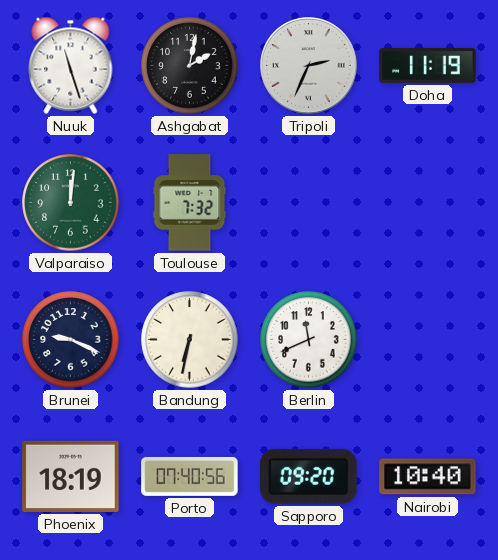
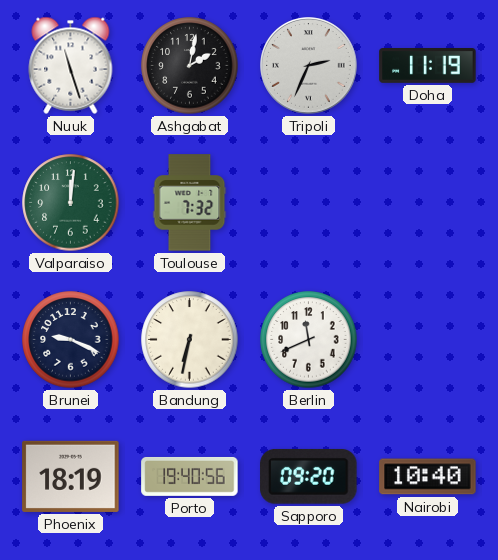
Porto: 07:40 -> 19:40 (190, 476)
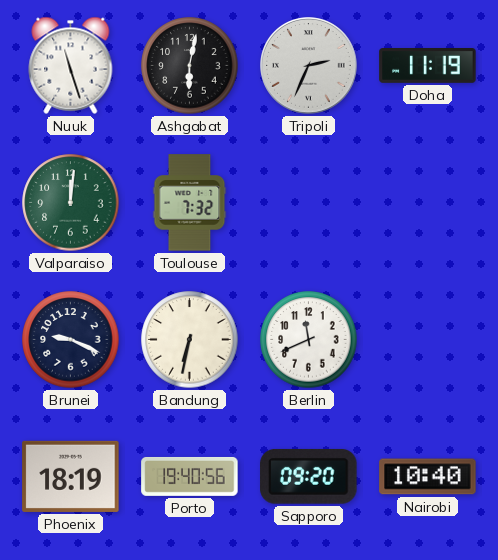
Ashgabat: 2:02 -> 6:02 (190, 66)
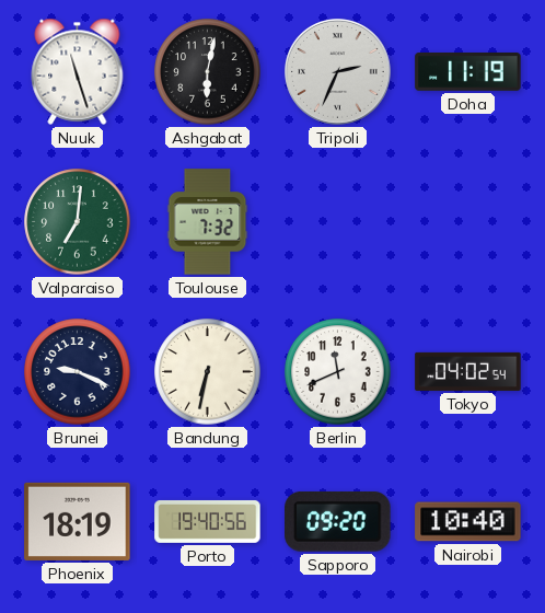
Valparaiso: 12:01 -> 7:01 (78, 222)
Tokyo: none -> 04:02 (468, 371)
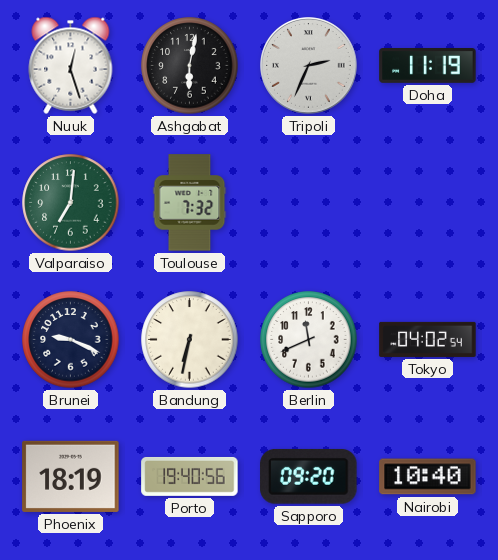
Nuuk: 11:27 -> 12:27 (71, 65)
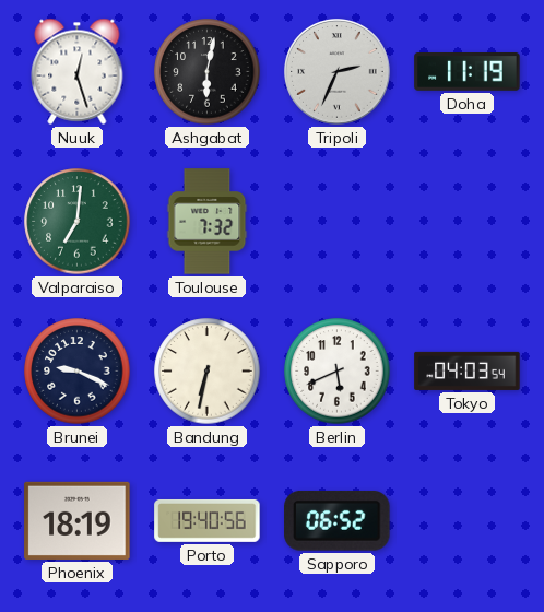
Berlin: 11:41 -> 5:41 (338, 372)
Tokyo: 04:02 -> 04:03 (468, 370)
Sapporo: 09:20 -> 06:52 (338, 520)
Nairobi: 10:40 -> none (428, 477)
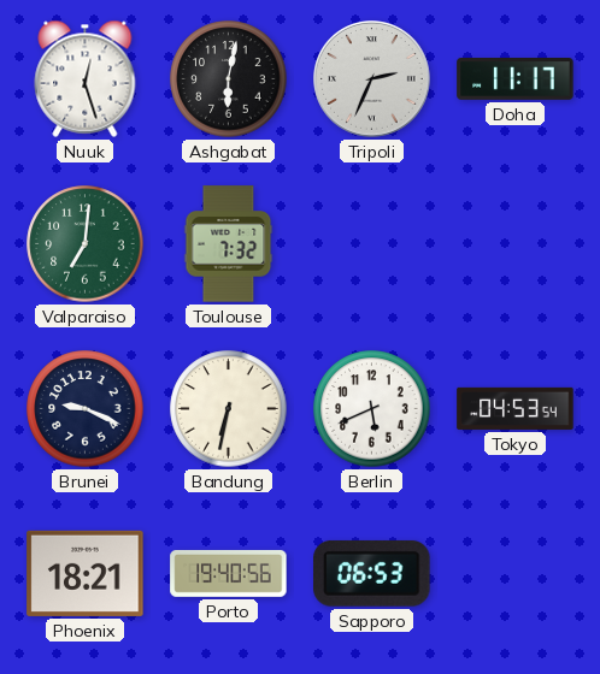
Doha: 11:19 -> 11:17 (516, 79)
Tokyo: 04:03 -> 04:53 (516, 408)
Phoenix: 18:19 -> 18:21 (86, 573)
Sapporo: 06:52 -> 06:53 (372, 573)
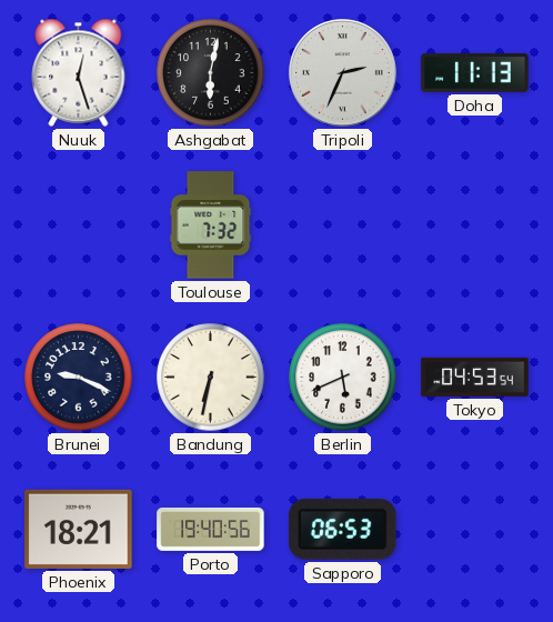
Doha: 11:17 -> 11:13 (475, 73)
Valparaiso: 7:01 -> none (86, 244)
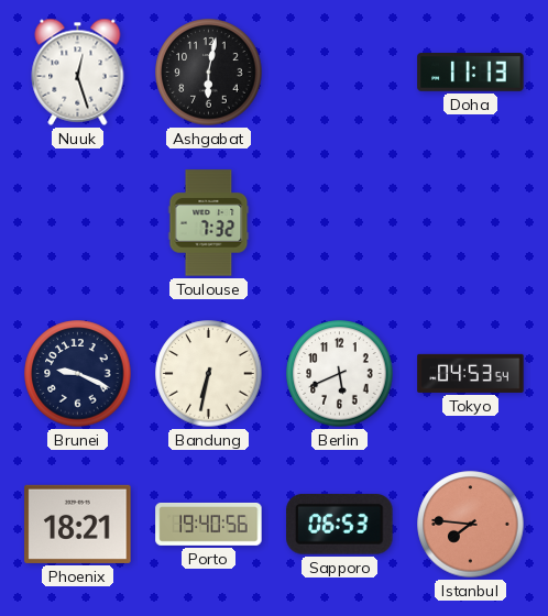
Tripoli: 2:34 -> none (343, 73)
Istanbul: none -> 7:46 (471, 525)
